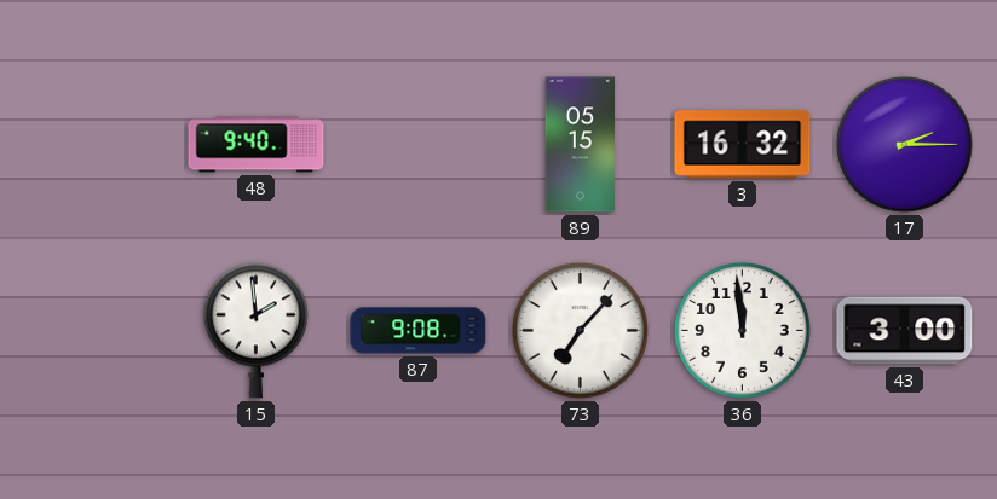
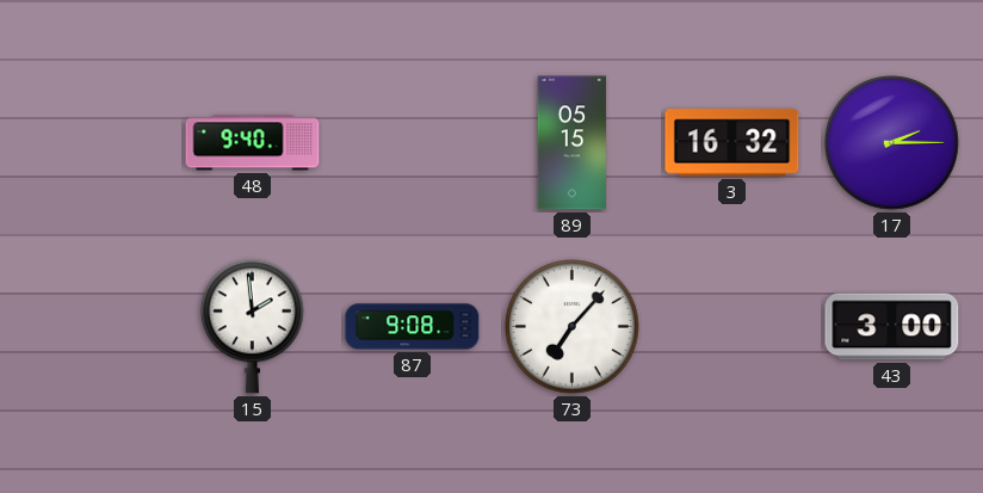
36: 11:59 -> none (743, 331)
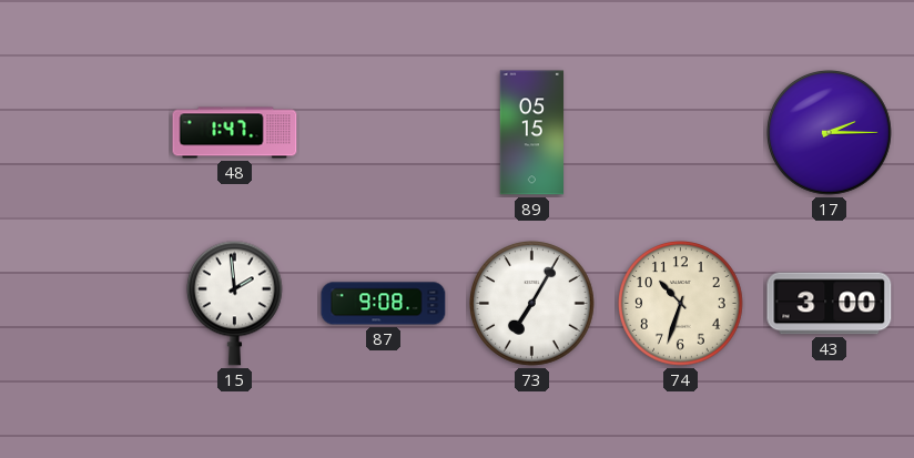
48: 9:40 -> 1:47 (235, 133)
3: 16:32 -> none (732, 143)
73: 7:07 -> 7:05 (532, 304)
74: none -> 10:33 (681, 304)
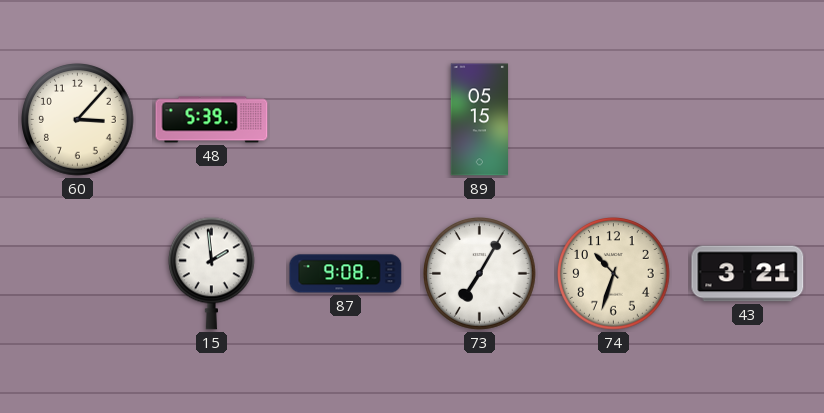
60: none -> 3:07 (78, 120)
48: 1:47 -> 5:39 (212, 120)
17: 2:15 -> none (830, 133)
43: 3:00 -> 3:21 (748, 274)
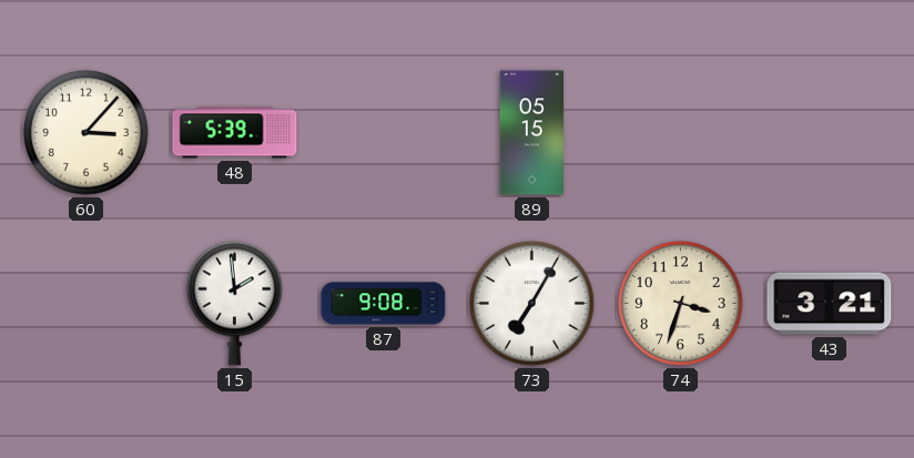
74: 10:33 -> 3:33 (681, 304)
